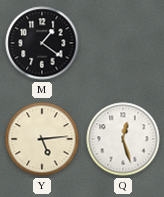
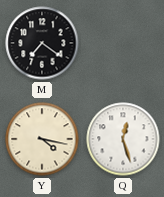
M: 1:21 -> 7:21 (42, 43)
Y: 5:14 -> 4:17 (42, 139)
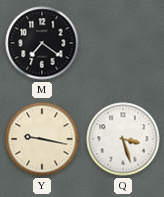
Y: 4:17 -> 9:17 (42, 139)
Q: 12:27 -> 3:27 (123, 139)
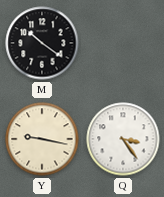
M: 7:21 -> 10:21 (42, 43)
Q: 3:27 -> 3:24 (123, 139)
